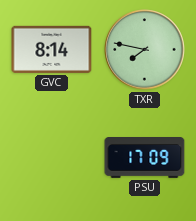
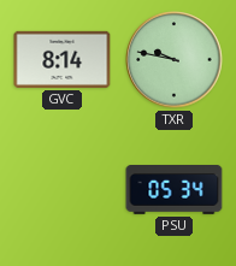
TXR: 7:47 -> 9:47 (175, 60)
PSU: 17:09 -> 05:34 (175, 190)
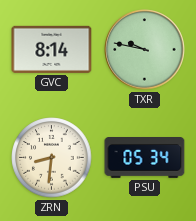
ZRN: none -> 8:31 (52, 158)
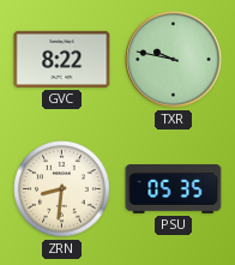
GVC: 8:14 -> 8:22 (62, 59)
PSU: 05:34 -> 05:35 (174, 189)
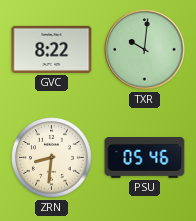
TXR: 9:47 -> 10:01 (145, 50)
PSU: 05:35 -> 05:46 (145, 158)
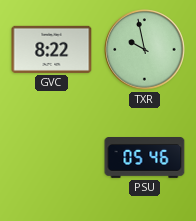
TXR: 10:01 -> 9:58 (145, 50)
ZRN: 8:31 -> none (52, 158)
